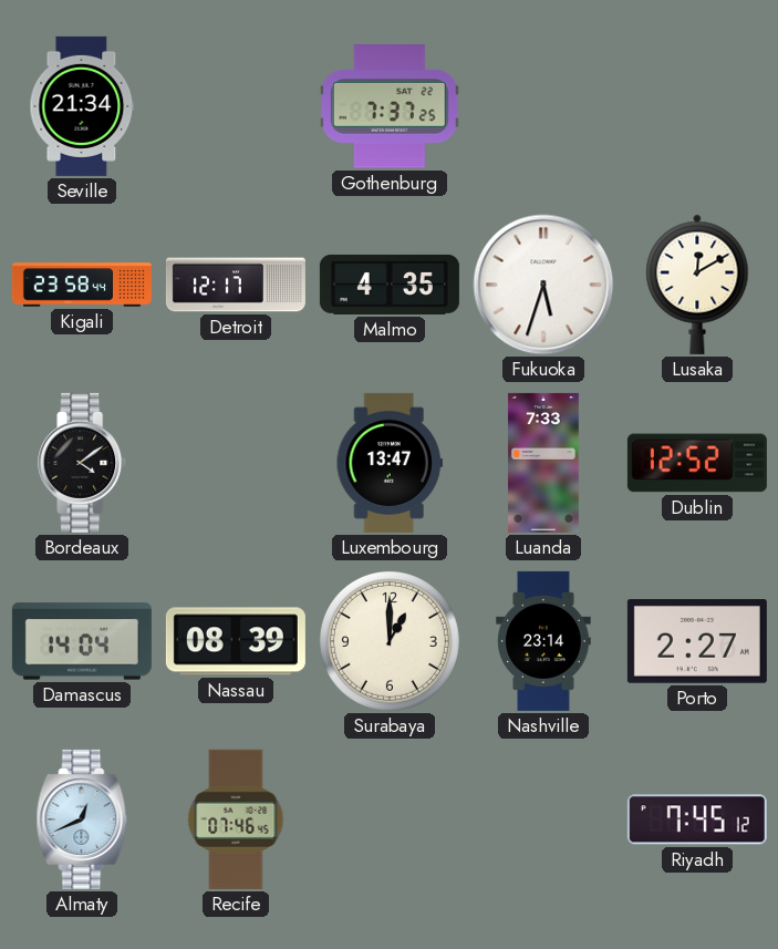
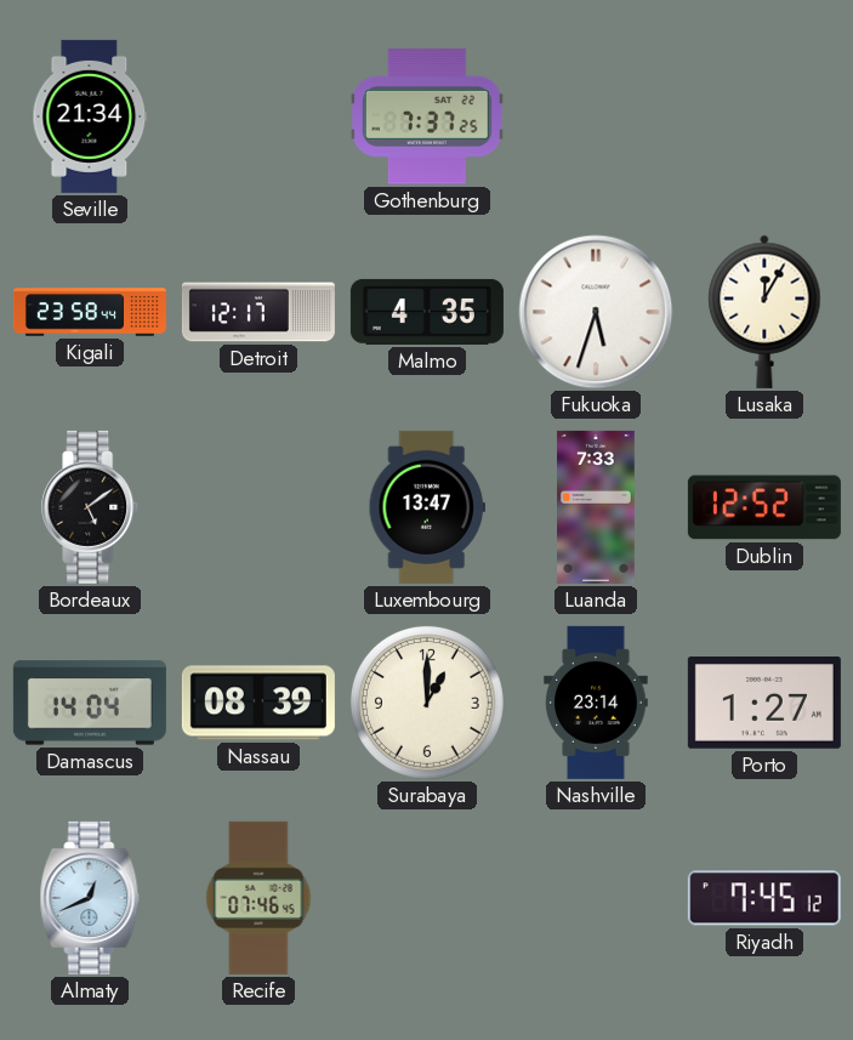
Lusaka: 12:10 -> 12:05 (764, 312)
Bordeaux: 4:09 -> 5:09 (91, 507)
Porto: 2:27 -> 1:27 (764, 704)
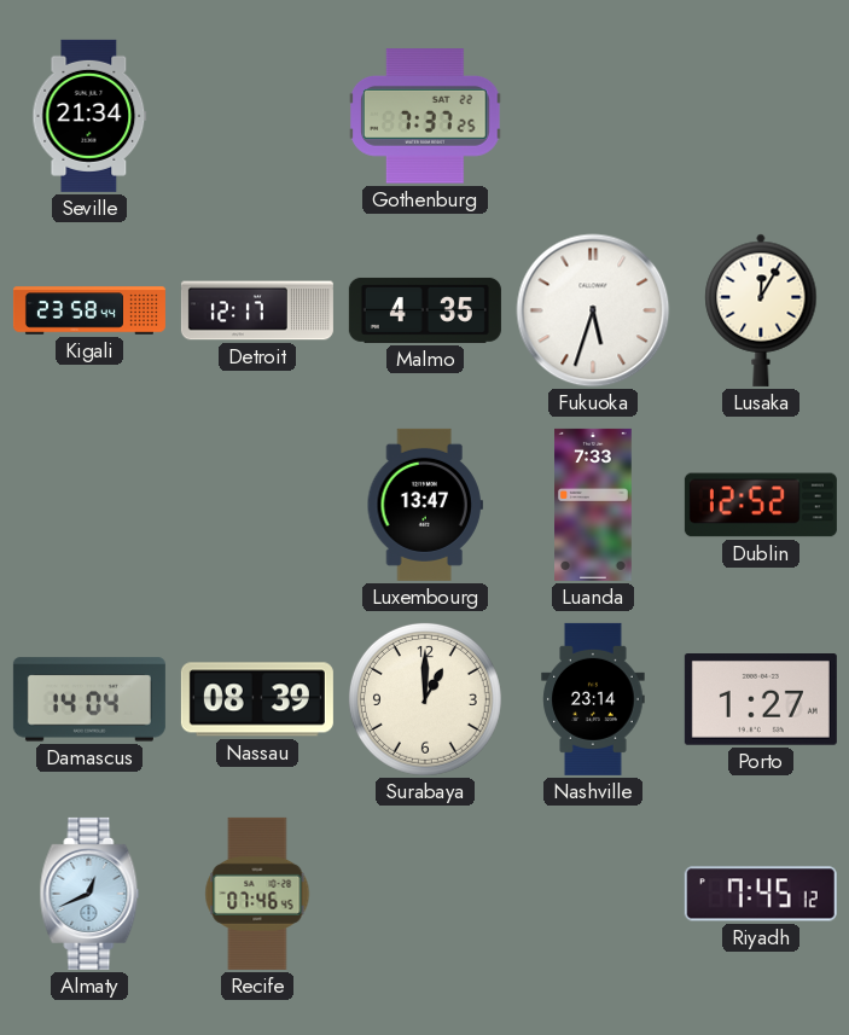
Bordeaux: 5:09 -> none (91, 507)
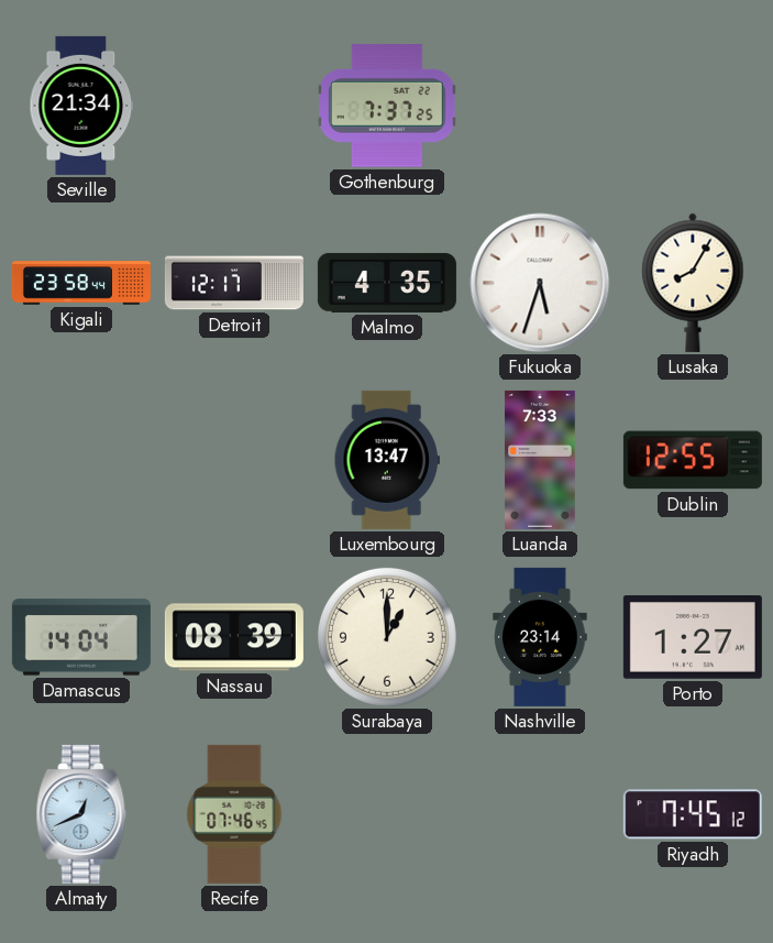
Lusaka: 12:05 -> 8:05 (693, 283)
Dublin: 12:52 -> 12:55 (693, 460)
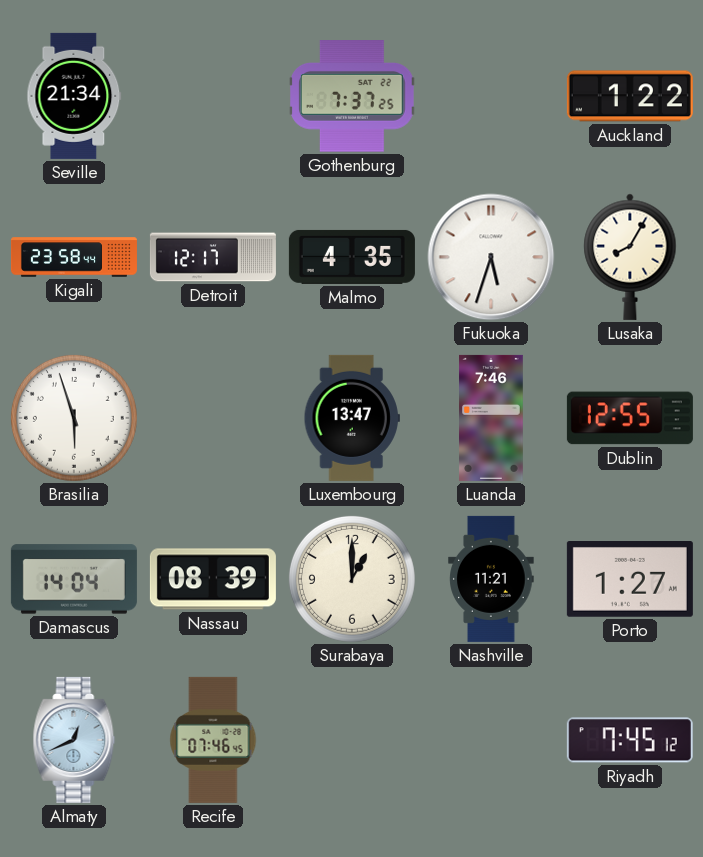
Auckland: none -> 1:22 (630, 96)
Brasilia: none -> 5:57 (74, 418)
Luanda: 7:33 -> 7:46 (491, 418)
Nashville: 23:14 -> 11:21 (491, 579)
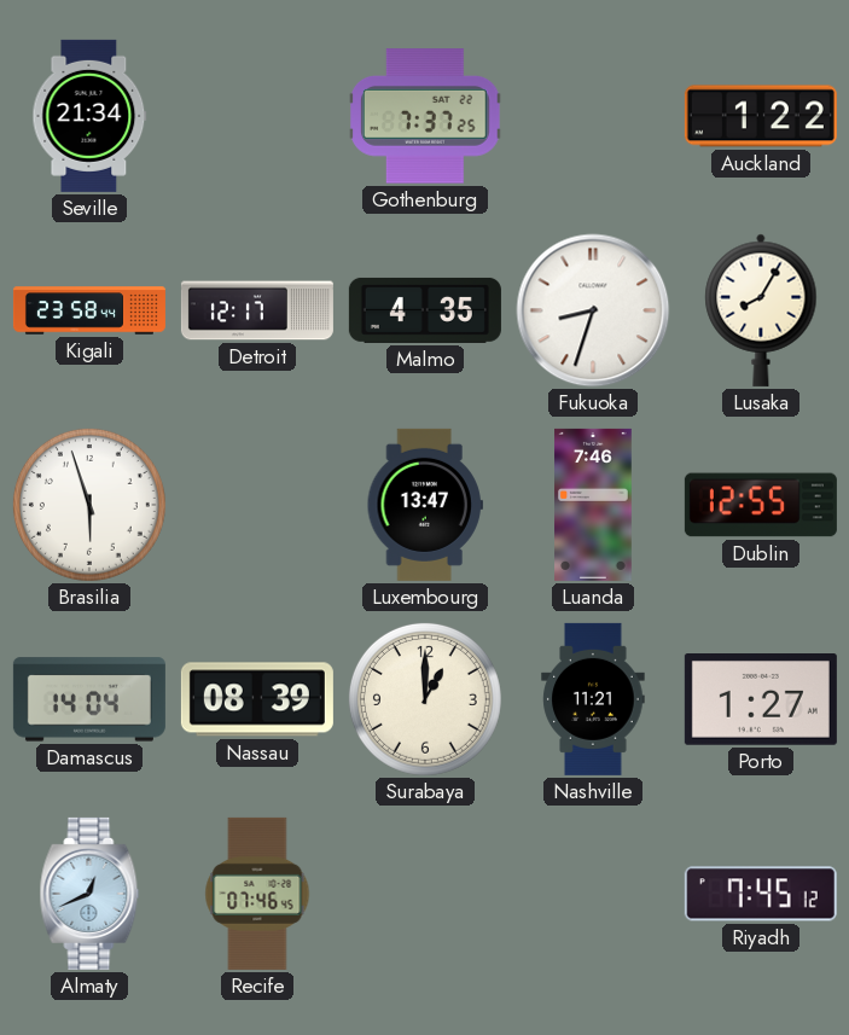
Fukuoka: 5:33 -> 8:33 (593, 310)
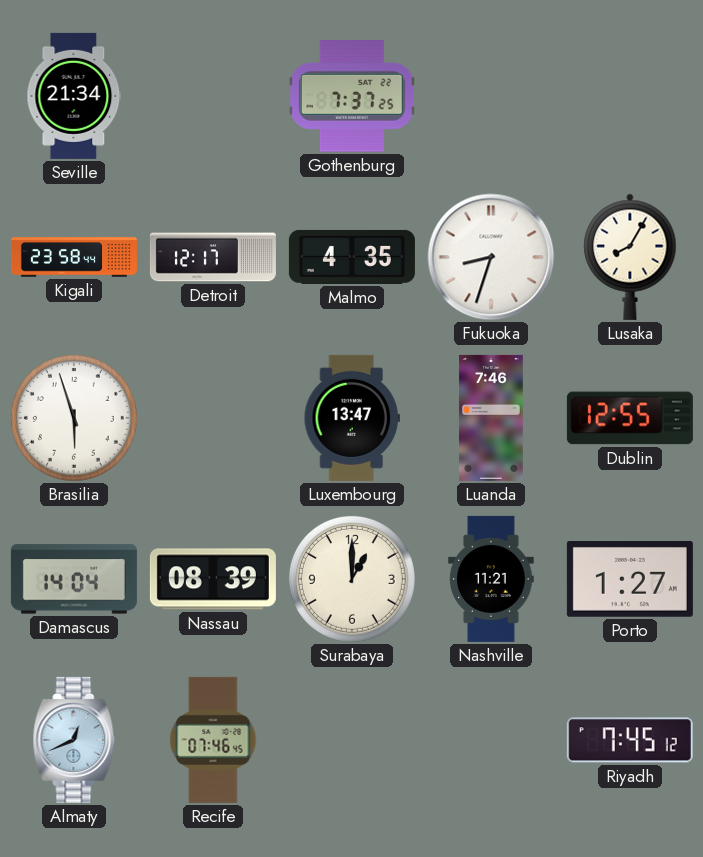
Auckland: 1:22 -> none (761, 116)
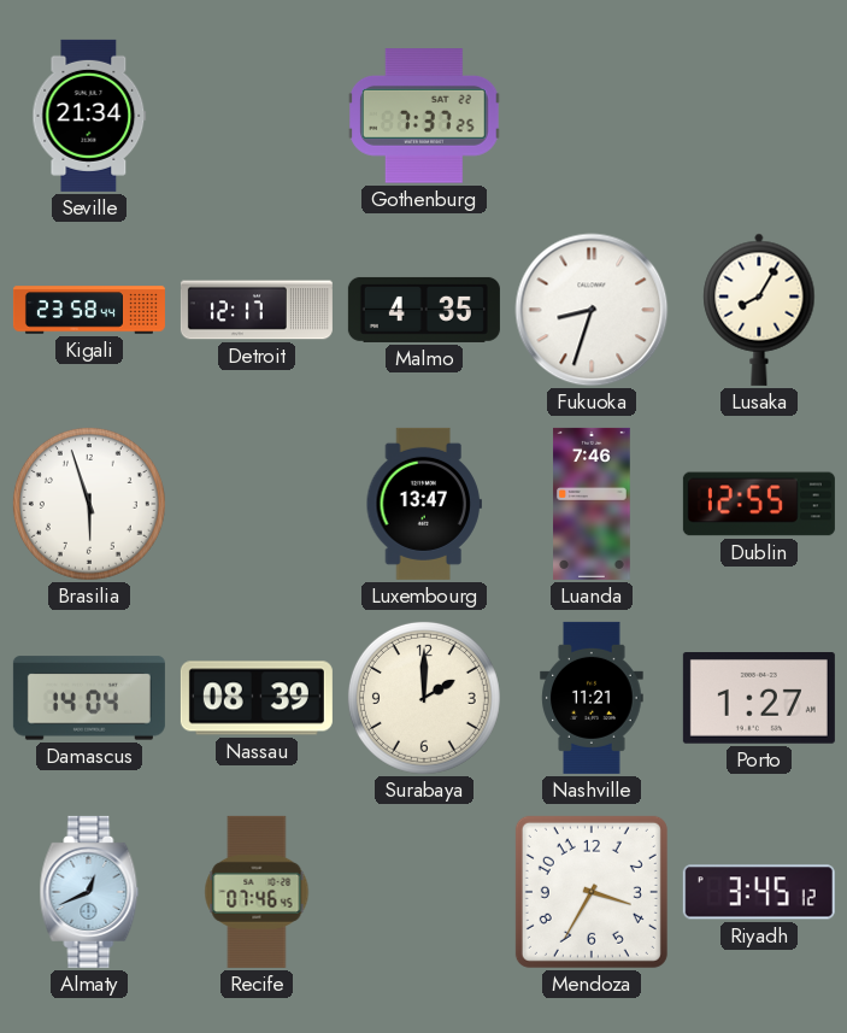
Surabaya: 1:00 -> 2:00 (424, 698)
Mendoza: none -> 3:35 (592, 892)
Riyadh: 7:45 -> 3:45 (759, 892)
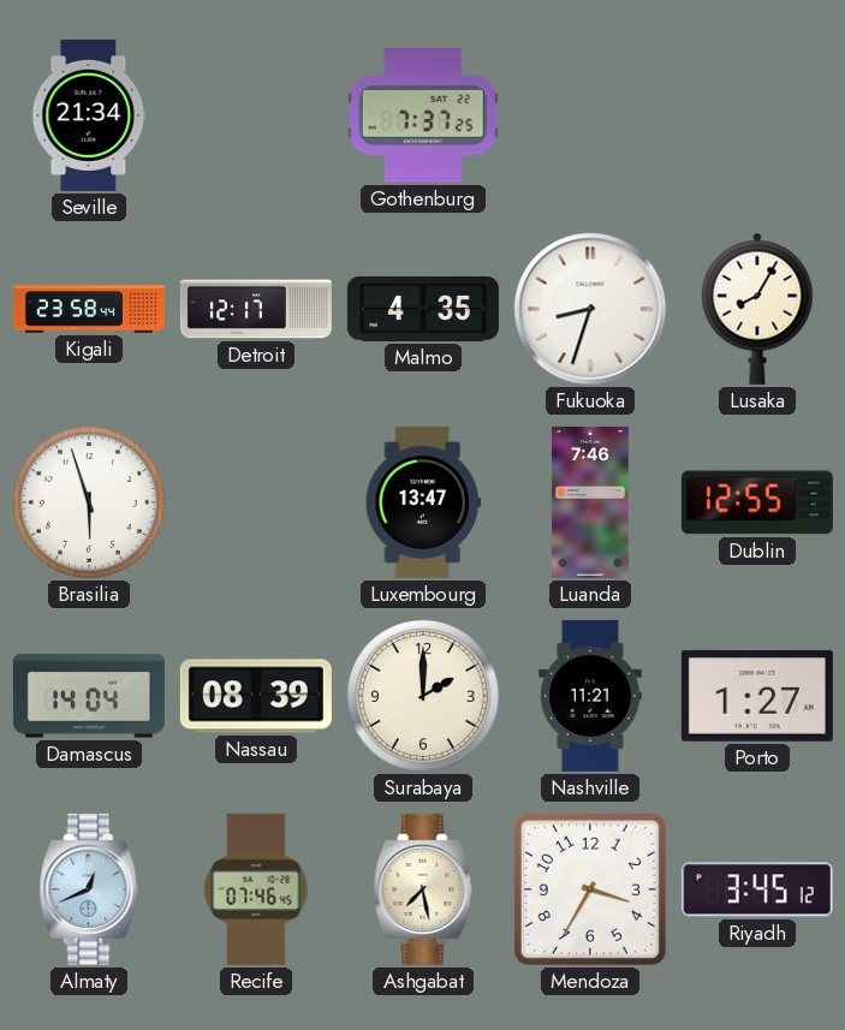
Ashgabat: none -> 7:28 (423, 889)
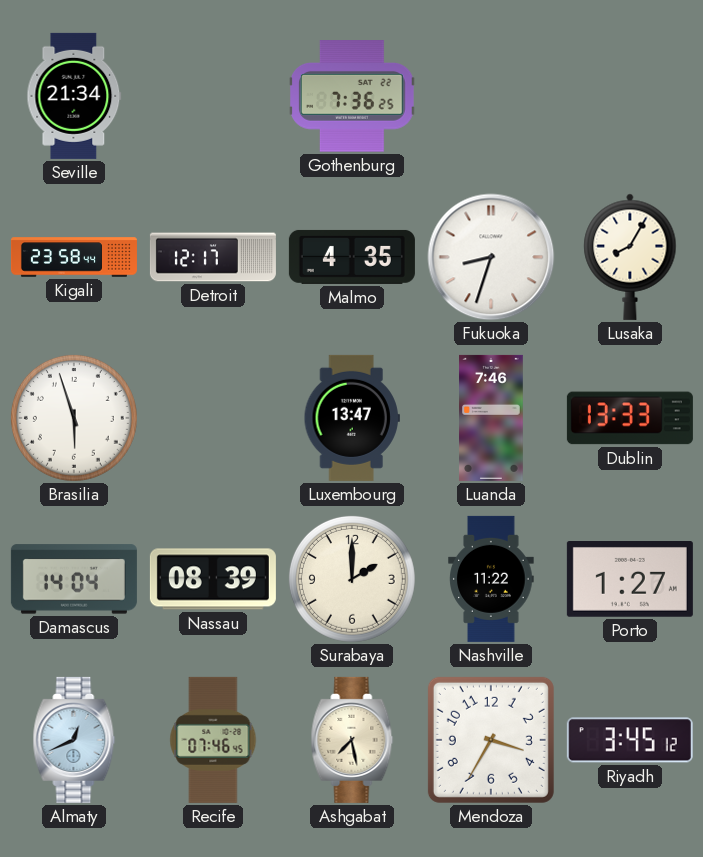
Gothenburg: 7:37 -> 7:36 (352, 96)
Dublin: 12:55 -> 13:33 (630, 418)
Nashville: 11:21 -> 11:22 (491, 579)
